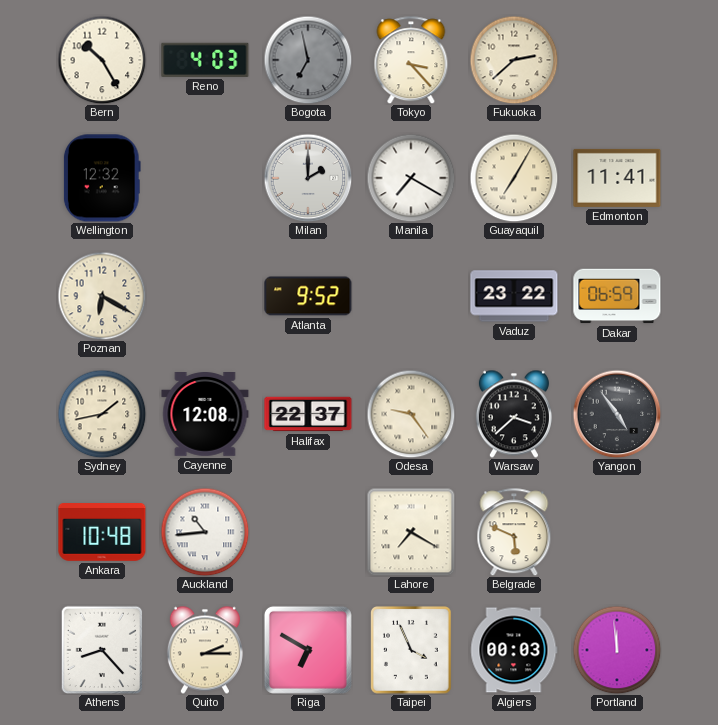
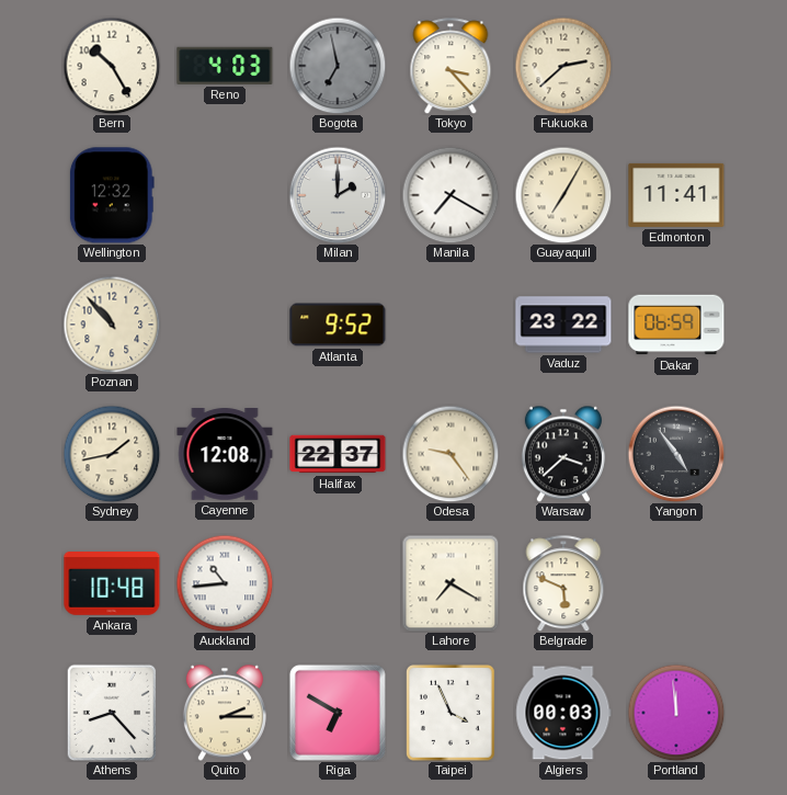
Poznan: 6:20 -> 10:53 (112, 325)
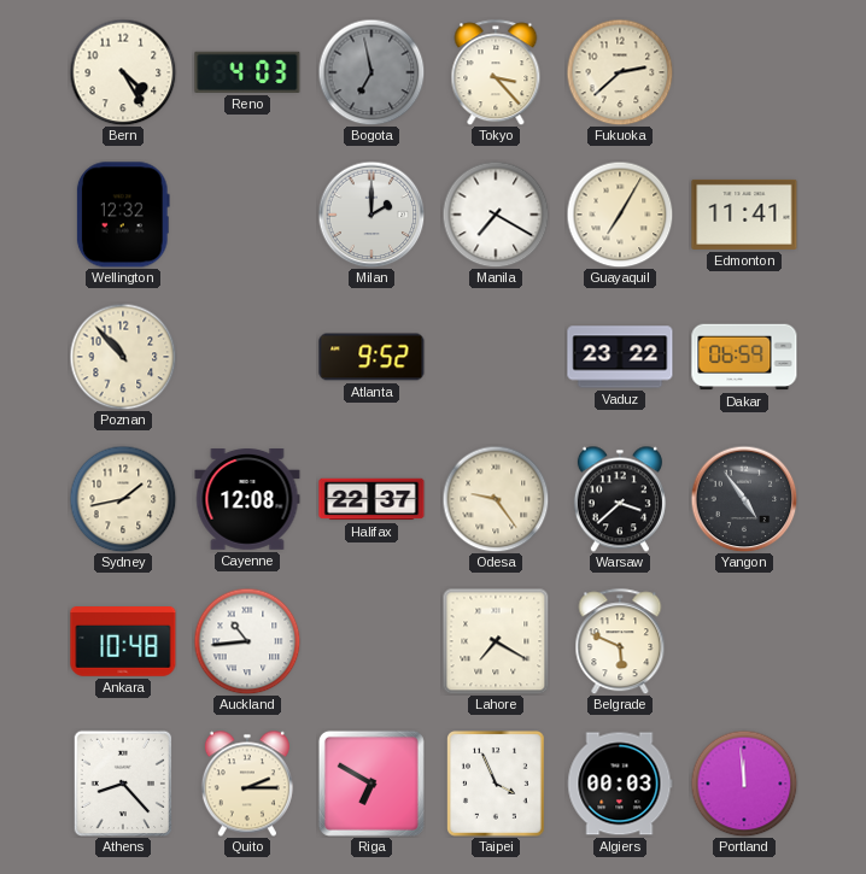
Bern: 10:25 -> 4:25 (123, 72)
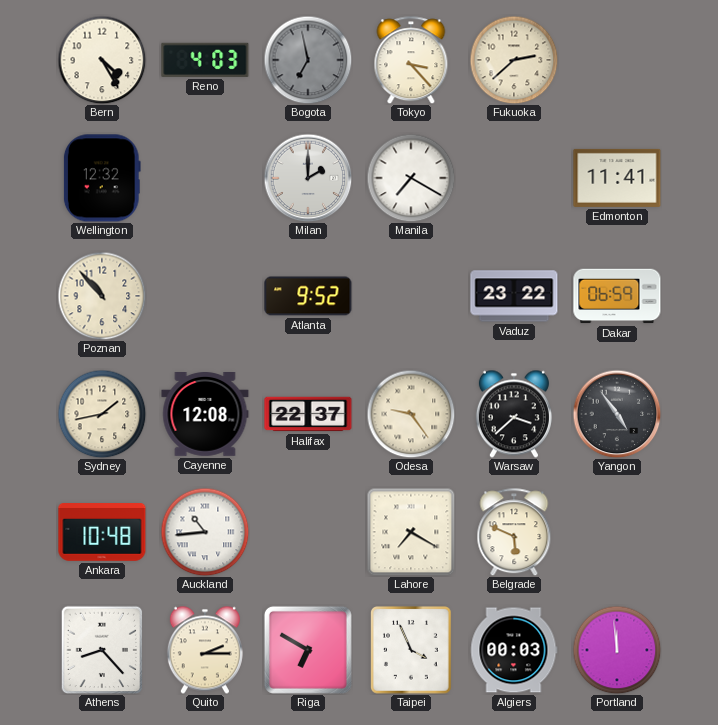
Guayaquil: 7:05 -> none (620, 215)
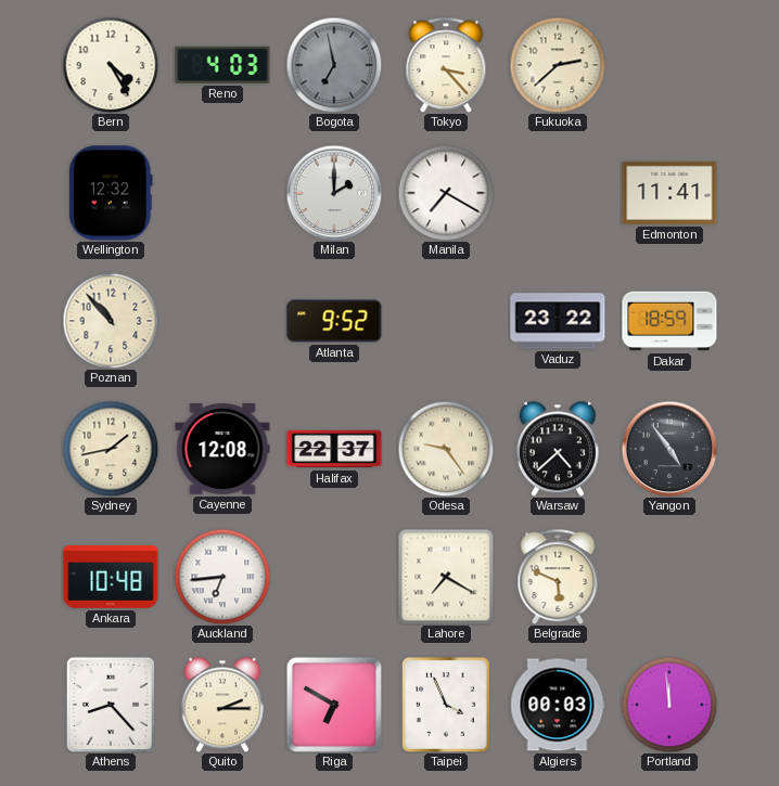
Dakar: 06:59 -> 18:59 (669, 321)
Warsaw: 3:38 -> 4:38 (558, 449)
Auckland: 10:44 -> 6:44 (222, 577)
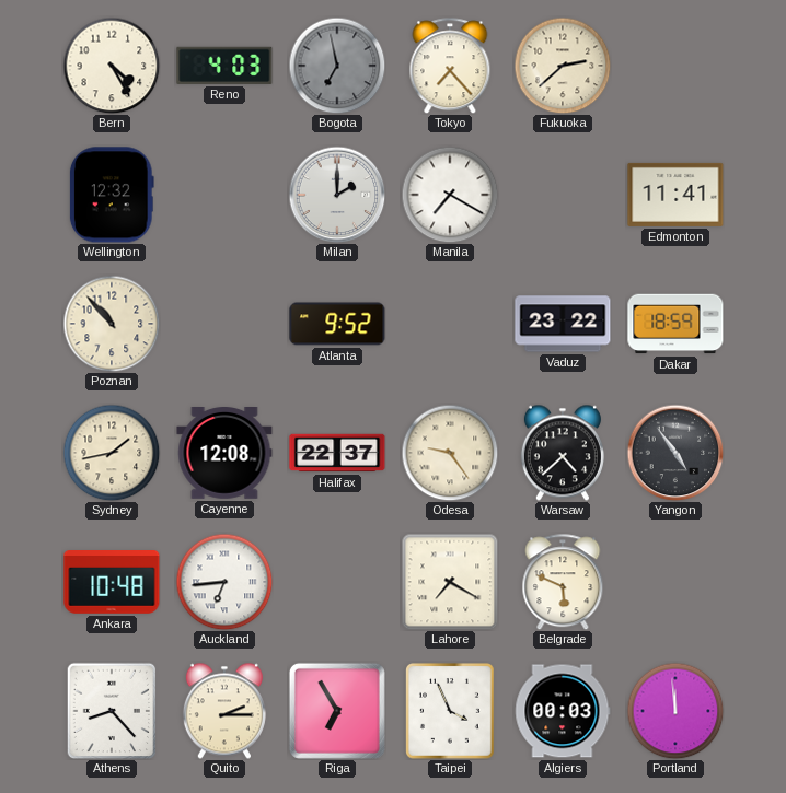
Tokyo: 3:23 -> 7:23 (450, 66)
Riga: 6:50 -> 6:55 (337, 711)
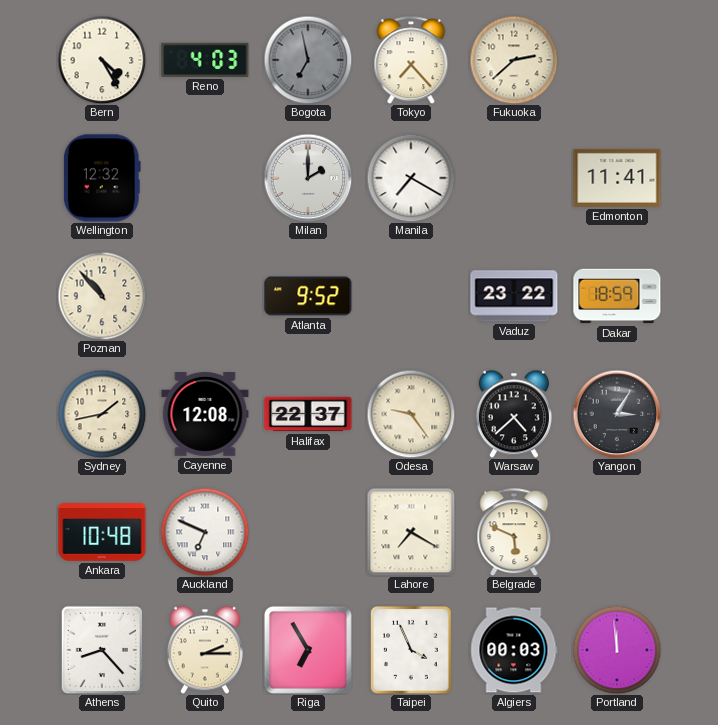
Yangon: 4:54 -> 3:05 (617, 414)
Auckland: 6:44 -> 6:49 (205, 532)
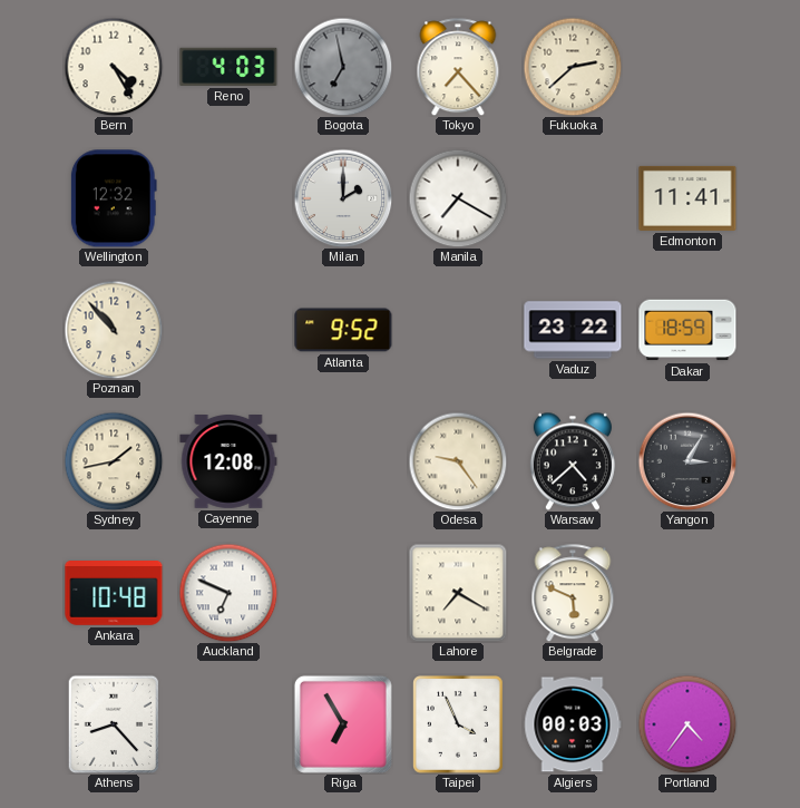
Halifax: 22:37 -> none (308, 414)
Quito: 2:15 -> none (205, 650)
Portland: 11:59 -> 4:36 (687, 724)
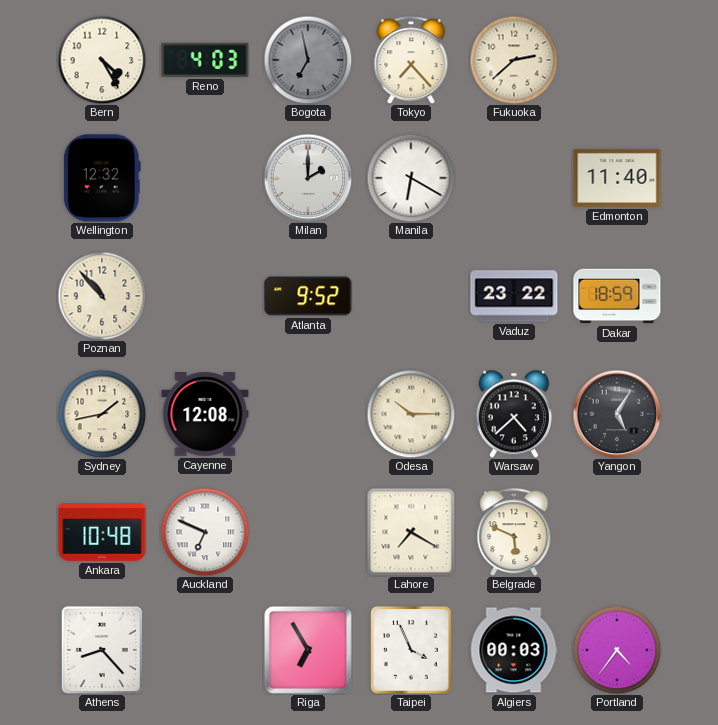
Manila: 7:20 -> 6:20 (411, 178)
Edmonton: 11:41 -> 11:40 (617, 178)
Odesa: 9:24 -> 10:15 (411, 414)
Yangon: 3:05 -> 5:05 (617, 414)
